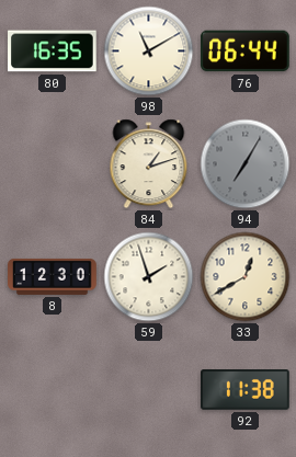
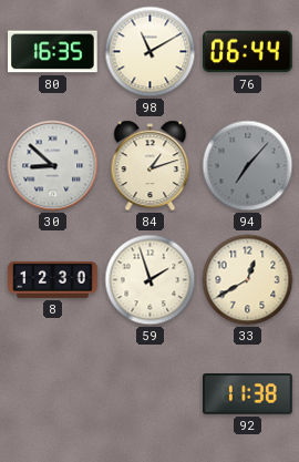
30: none -> 8:52 (53, 166)
94: 7:05 -> 7:07 (248, 166)
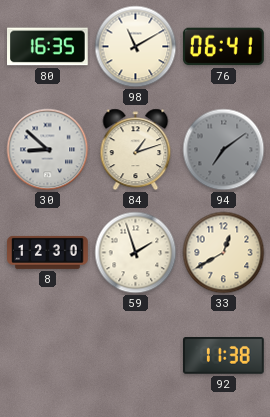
76: 06:44 -> 06:41 (223, 47)
94: 7:07 -> 7:09 (224, 150)
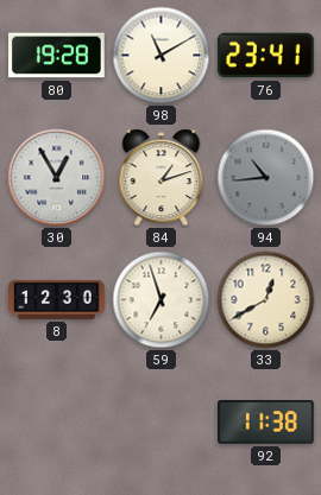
80: 16:35 -> 19:28 (57, 56)
76: 06:41 -> 23:41 (265, 56)
30: 8:52 -> 12:55 (57, 178)
94: 7:09 -> 10:44 (266, 178)
59: 1:57 -> 6:57 (162, 300)
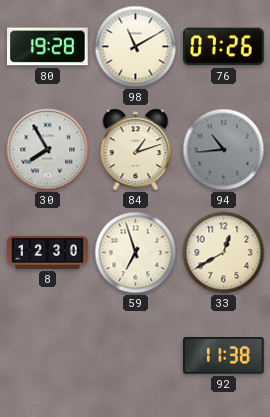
76: 23:41 -> 07:26 (223, 47)
30: 12:55 -> 7:55 (48, 150)
